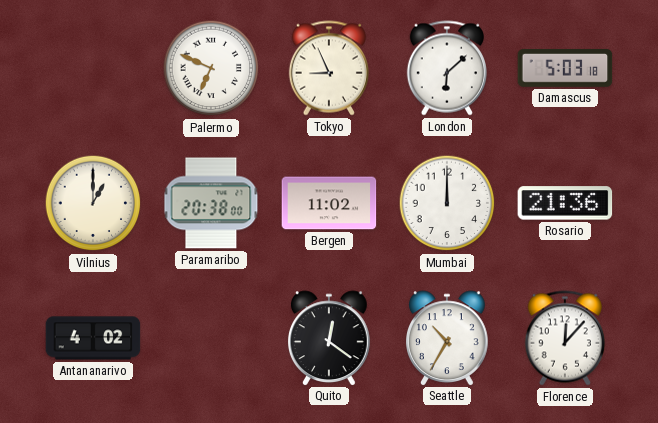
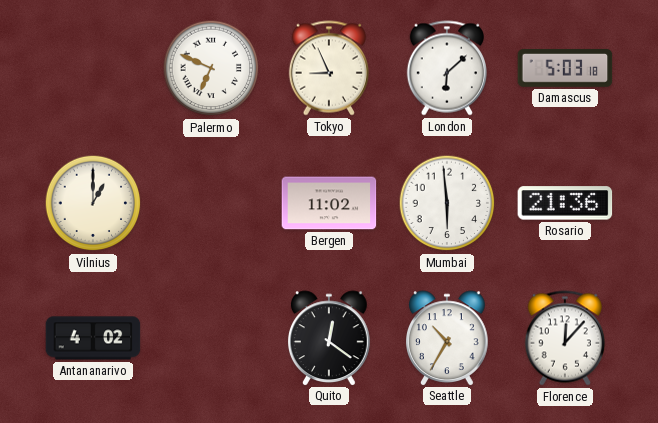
Paramaribo: 20:38 -> none (211, 203)
Mumbai: 12:00 -> 5:59 (447, 203)
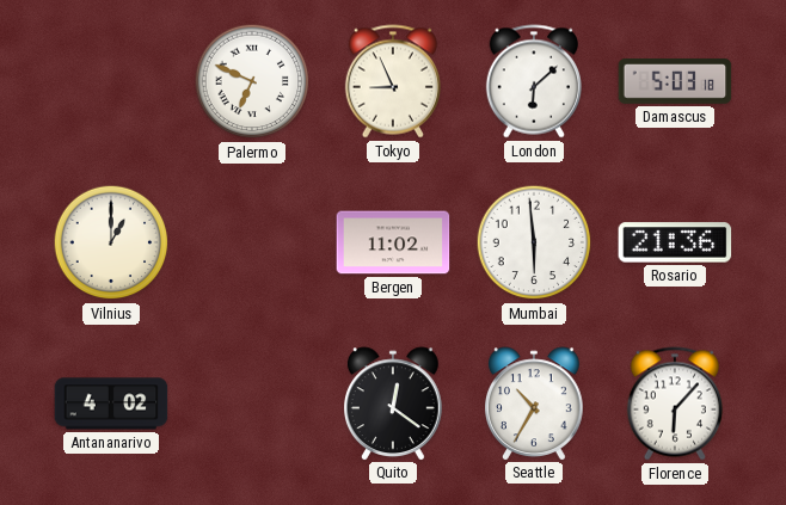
Florence: 12:07 -> 6:07 (675, 404)
